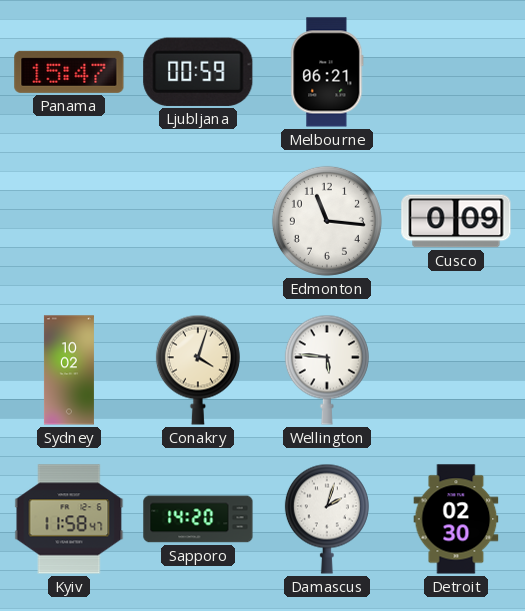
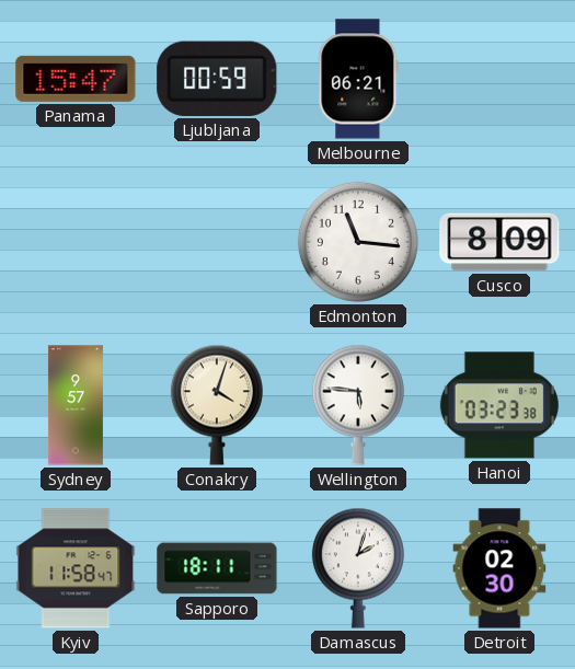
Cusco: 0:09 -> 8:09 (499, 242)
Sydney: 10:02 -> 9:57 (76, 405)
Hanoi: none -> 03:23 (499, 405)
Sapporo: 14:20 -> 18:11 (217, 568)
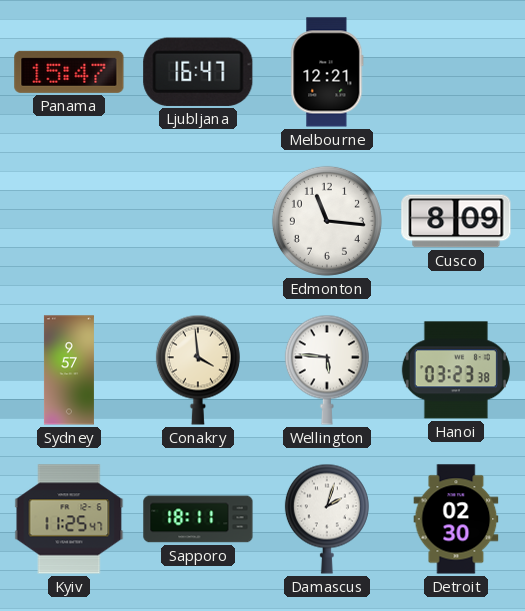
Ljubljana: 00:59 -> 16:47 (198, 72)
Melbourne: 06:21 -> 12:21 (327, 72)
Conakry: 4:03 -> 3:59 (198, 370)
Kyiv: 11:58 -> 11:25 (69, 519)
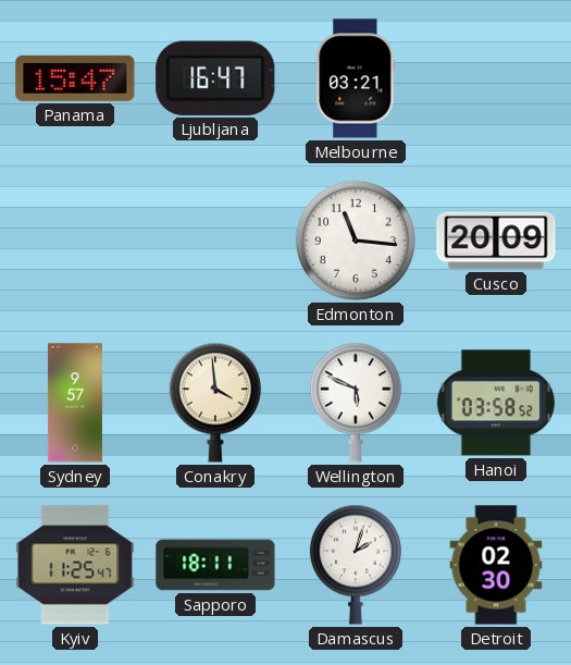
Melbourne: 12:21 -> 03:21 (356, 78)
Cusco: 8:09 -> 20:09 (496, 241)
Wellington: 5:46 -> 5:49 (356, 403)
Hanoi: 03:23 -> 03:58 (496, 403)
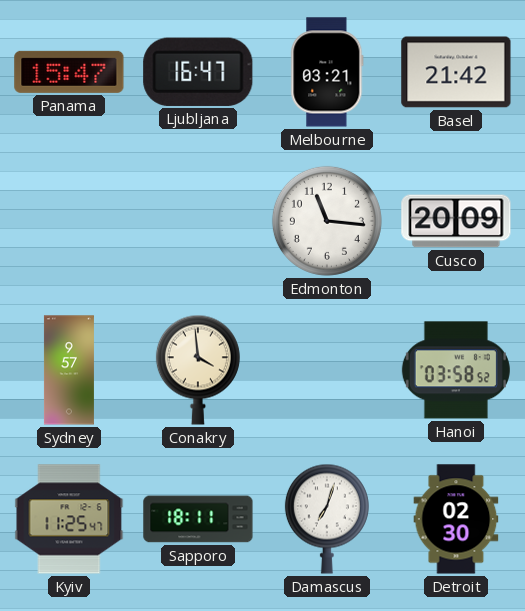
Basel: none -> 21:42 (456, 72)
Wellington: 5:49 -> none (356, 403)
Damascus: 2:03 -> 7:03 (327, 519)
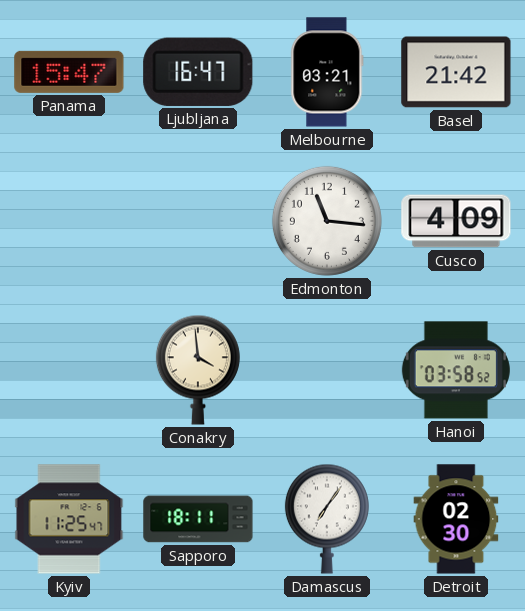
Cusco: 20:09 -> 4:09 (456, 221)
Sydney: 9:57 -> none (69, 370)
Damascus: 7:03 -> 7:06 (327, 519)
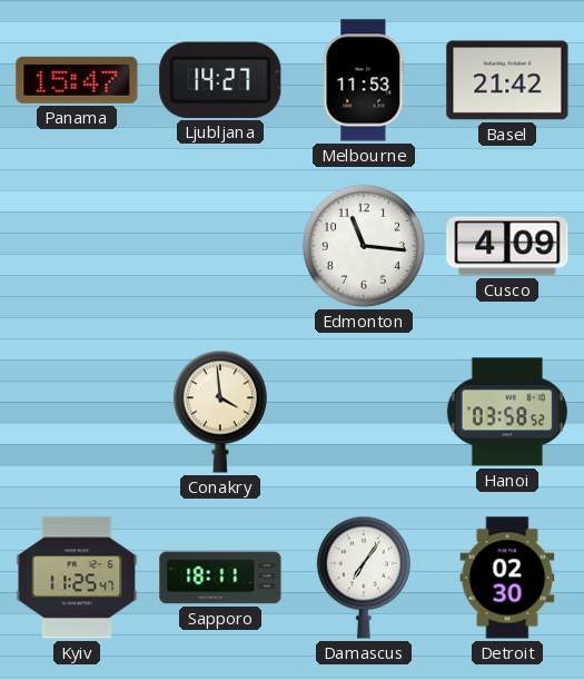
Ljubljana: 16:47 -> 14:27 (220, 80)
Melbourne: 03:21 -> 11:53 (364, 80)
